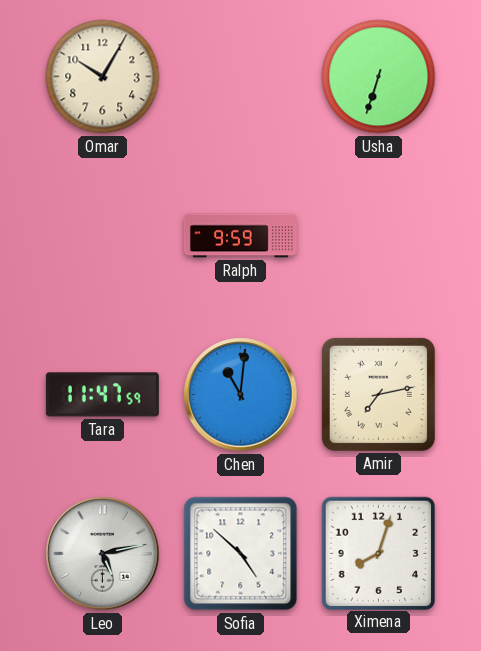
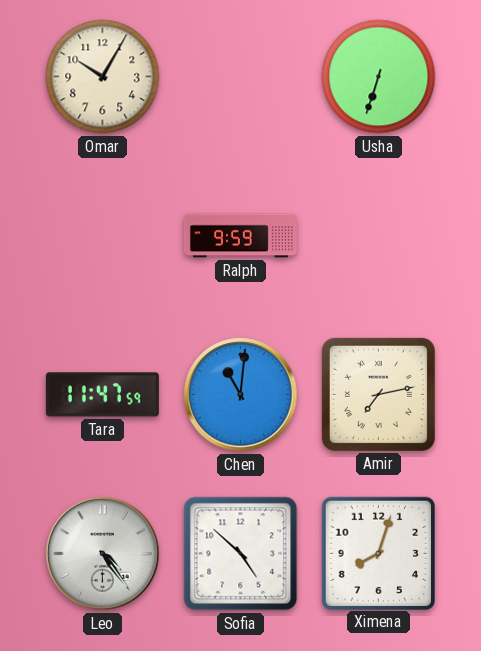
Leo: 5:13 -> 4:24 (103, 554)
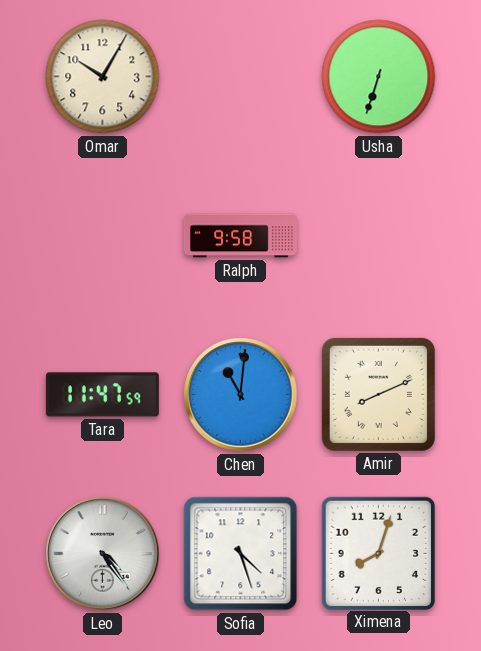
Ralph: 9:59 -> 9:58 (240, 236)
Amir: 7:13 -> 8:11 (378, 394)
Sofia: 4:52 -> 4:27 (241, 554)
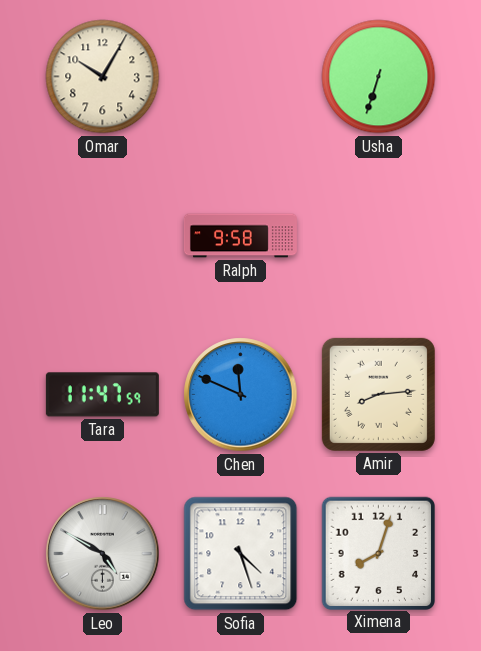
Chen: 11:01 -> 11:49 (241, 395)
Amir: 8:11 -> 8:14 (378, 394)
Leo: 4:24 -> 4:50 (103, 554)
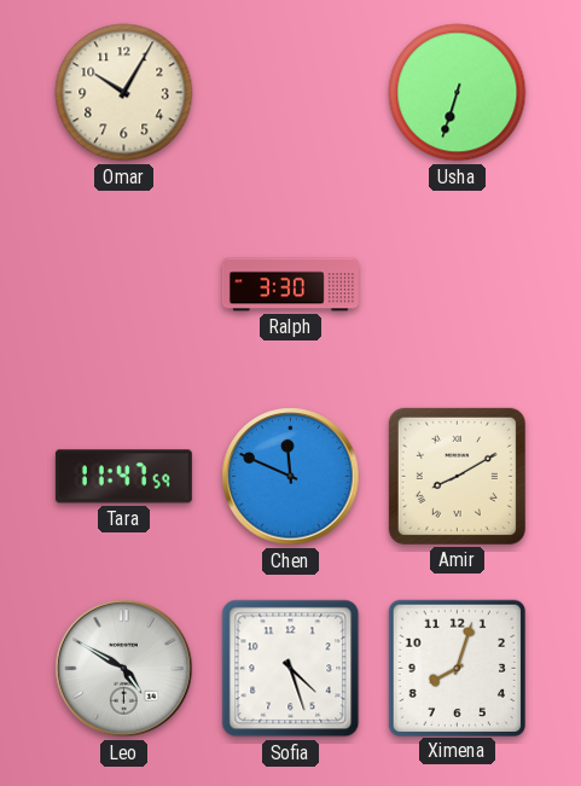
Ralph: 9:58 -> 3:30 (290, 285)
Amir: 8:14 -> 8:10 (457, 476)
